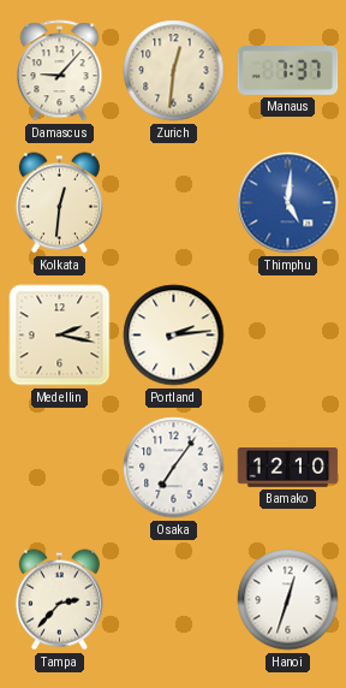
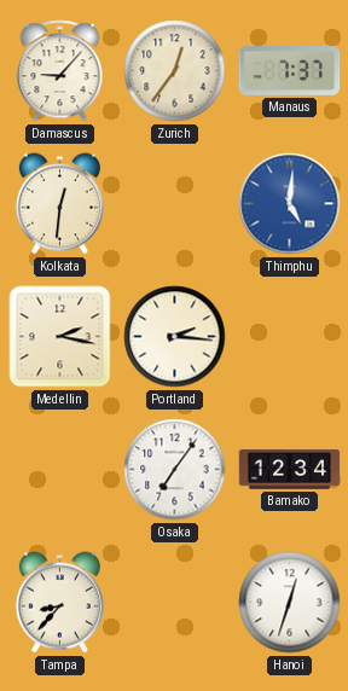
Zurich: 12:31 -> 12:36 (175, 71)
Portland: 2:14 -> 2:16 (175, 337)
Bamako: 12:10 -> 12:34 (290, 470)
Tampa: 2:37 -> 8:37 (59, 603)
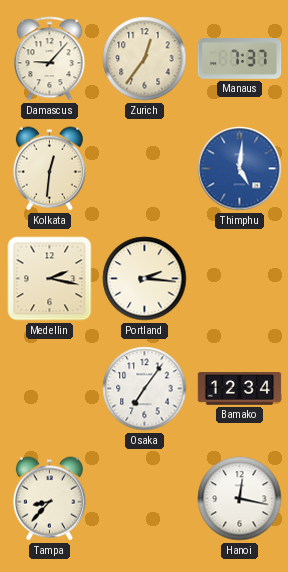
Hanoi: 12:33 -> 12:17 (240, 499)
